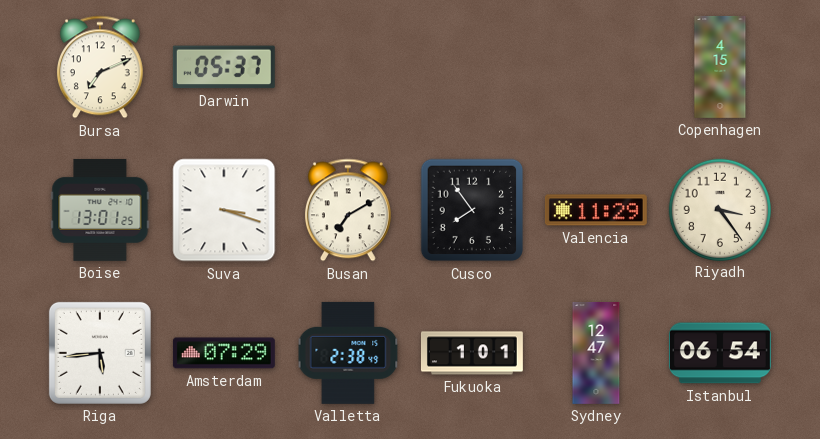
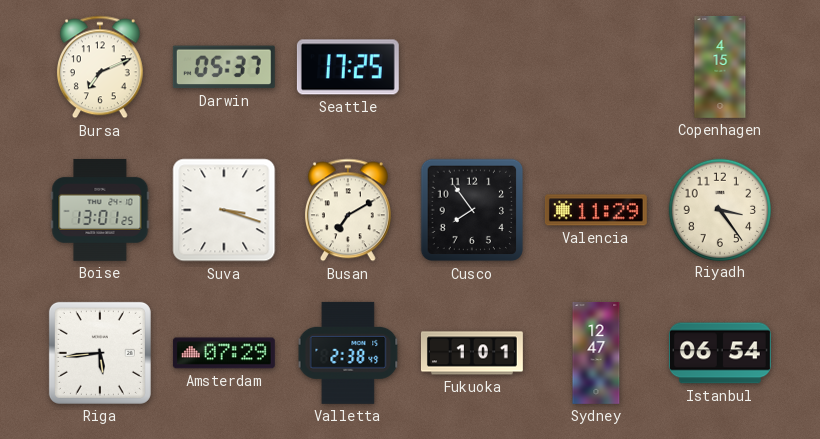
Seattle: none -> 17:25 (348, 67)
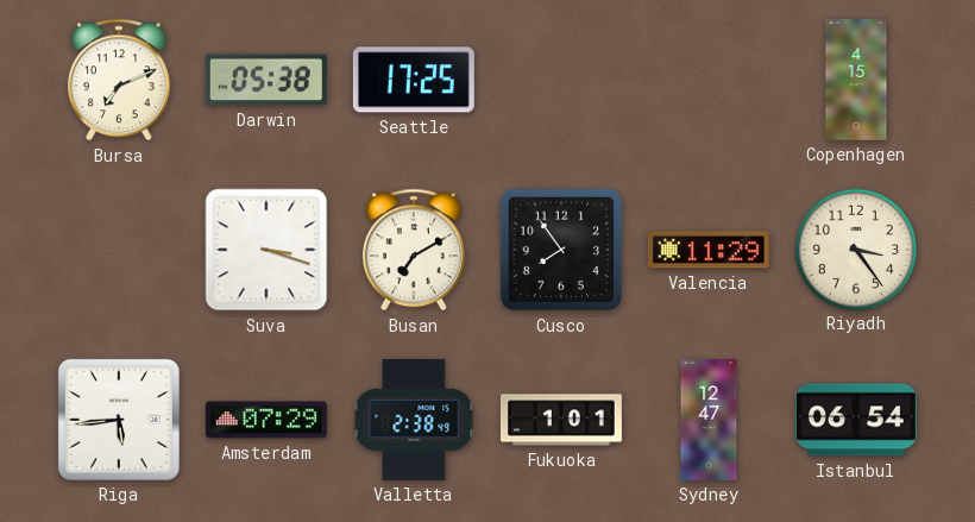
Darwin: 05:37 -> 05:38 (266, 80)
Boise: 13:01 -> none (100, 210)
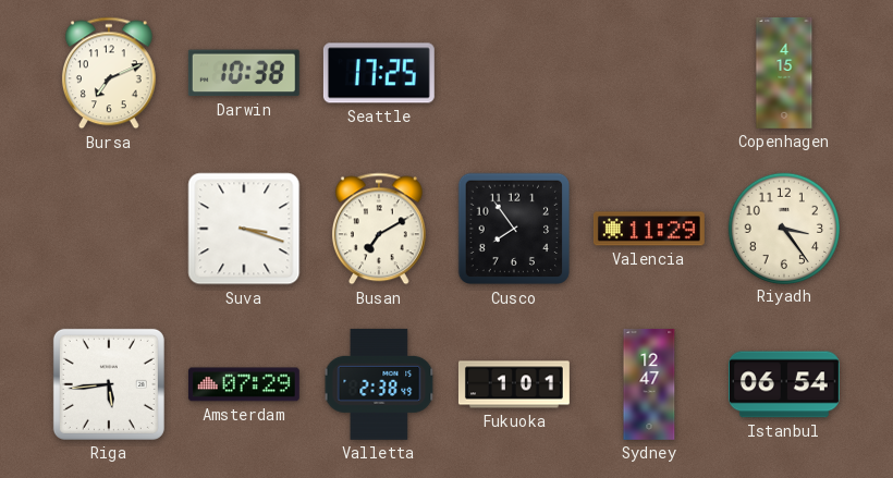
Darwin: 05:38 -> 10:38 (244, 73)
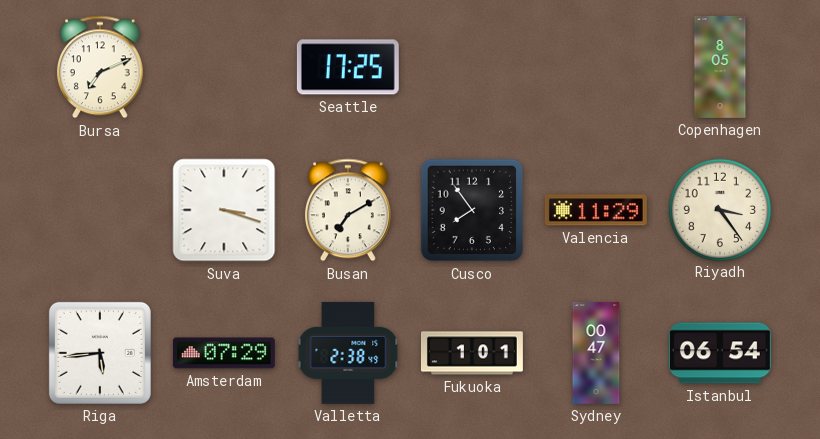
Darwin: 10:38 -> none (244, 73)
Copenhagen: 4:15 -> 8:05 (720, 67)
Sydney: 12:47 -> 00:47 (596, 354)
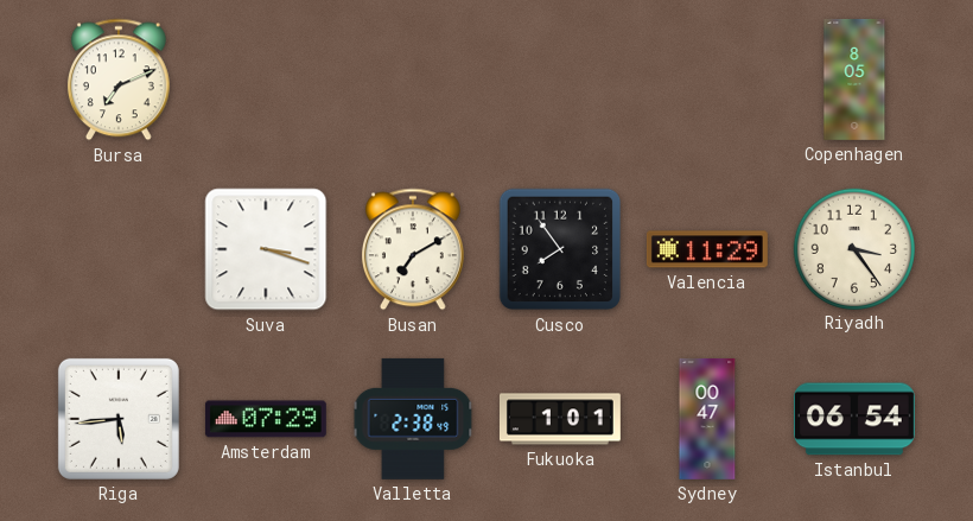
Seattle: 17:25 -> none (348, 67)
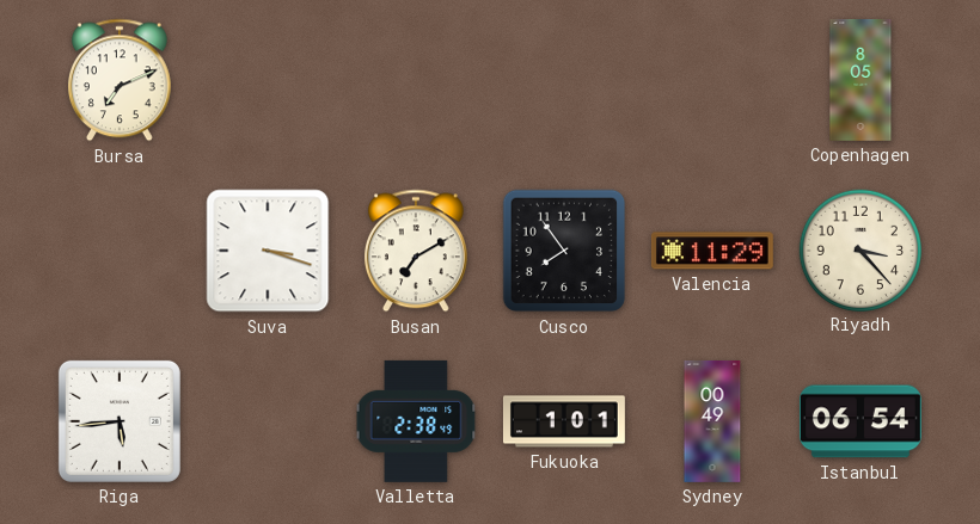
Riyadh: 3:24 -> 3:23 (859, 249)
Amsterdam: 07:29 -> none (266, 419)
Sydney: 00:47 -> 00:49 (712, 423)
